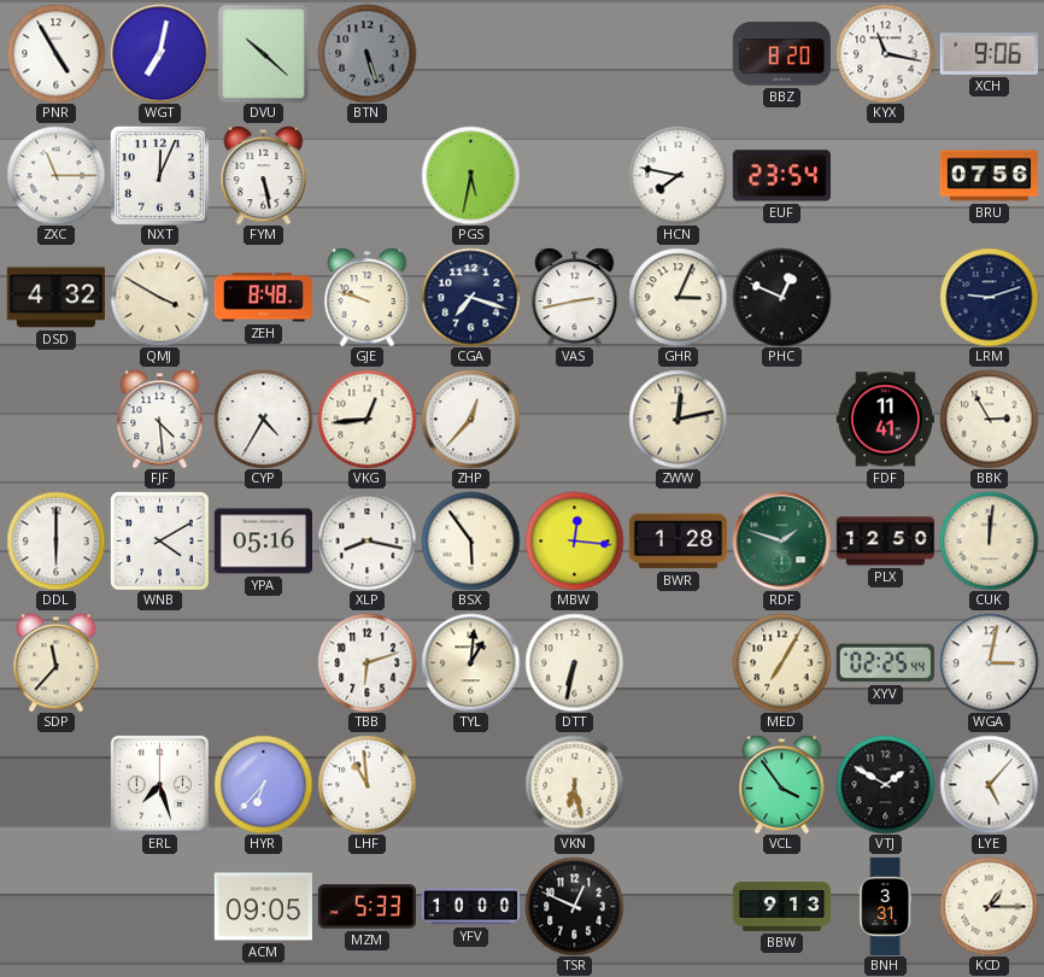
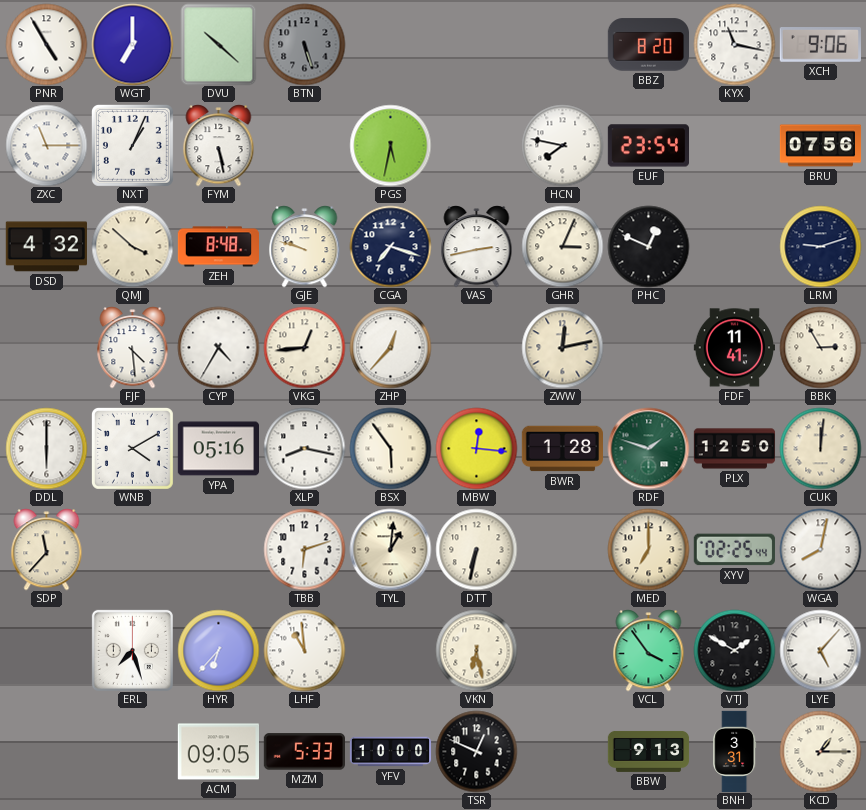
WGT: 7:02 -> 7:00 (132, 44)
NXT: 12:04 -> 1:04 (132, 145)
QMJ: 3:50 -> 3:52 (132, 246)
MED: 7:05 -> 7:00 (648, 549)
WGA: 3:02 -> 8:02 (820, 549)
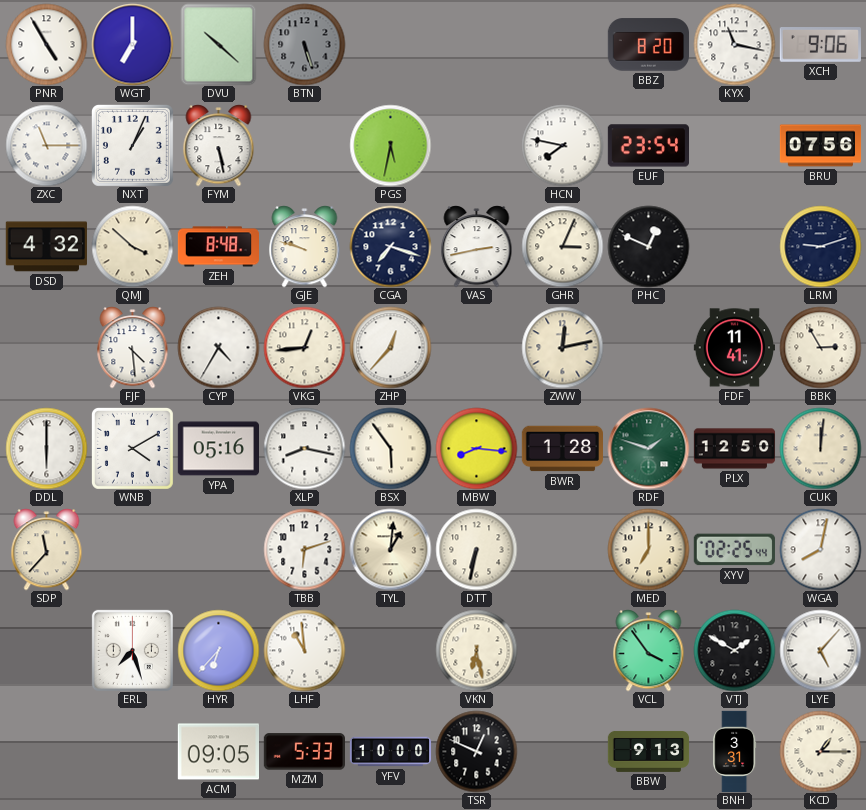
MBW: 12:16 -> 8:16 (476, 448)
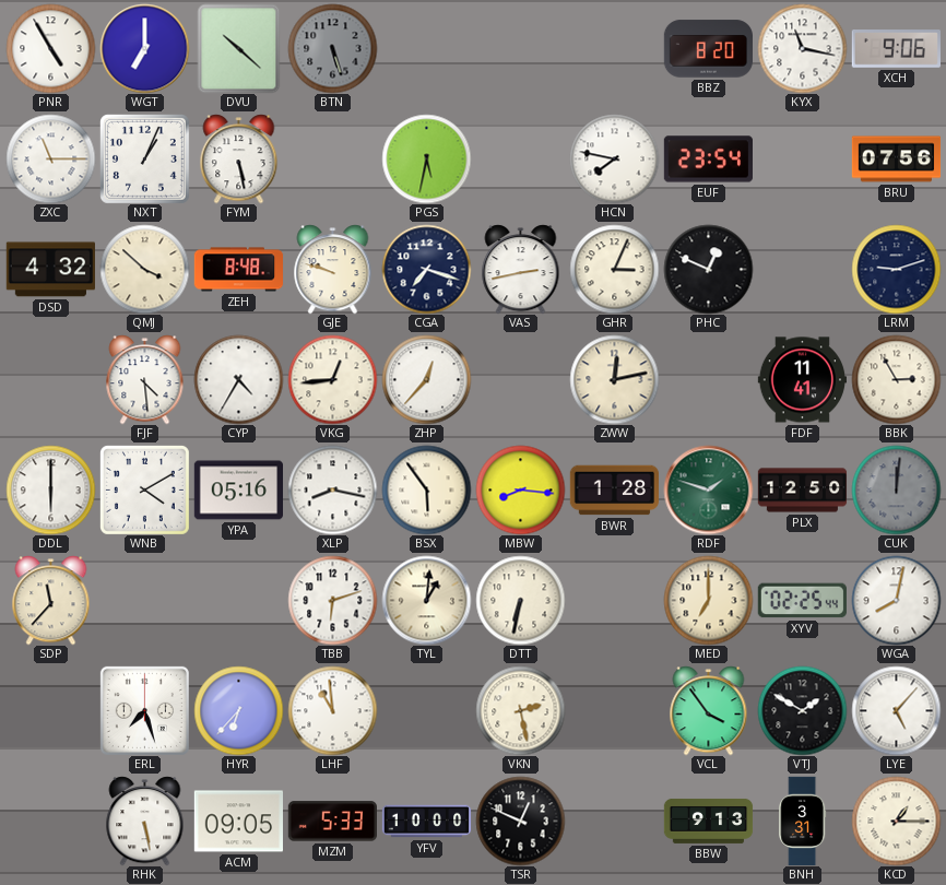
CUK dial: cream -> grey (896, 489)
VKN: 6:28 -> 2:28 (520, 710)
RHK: none -> 5:28 (145, 821)
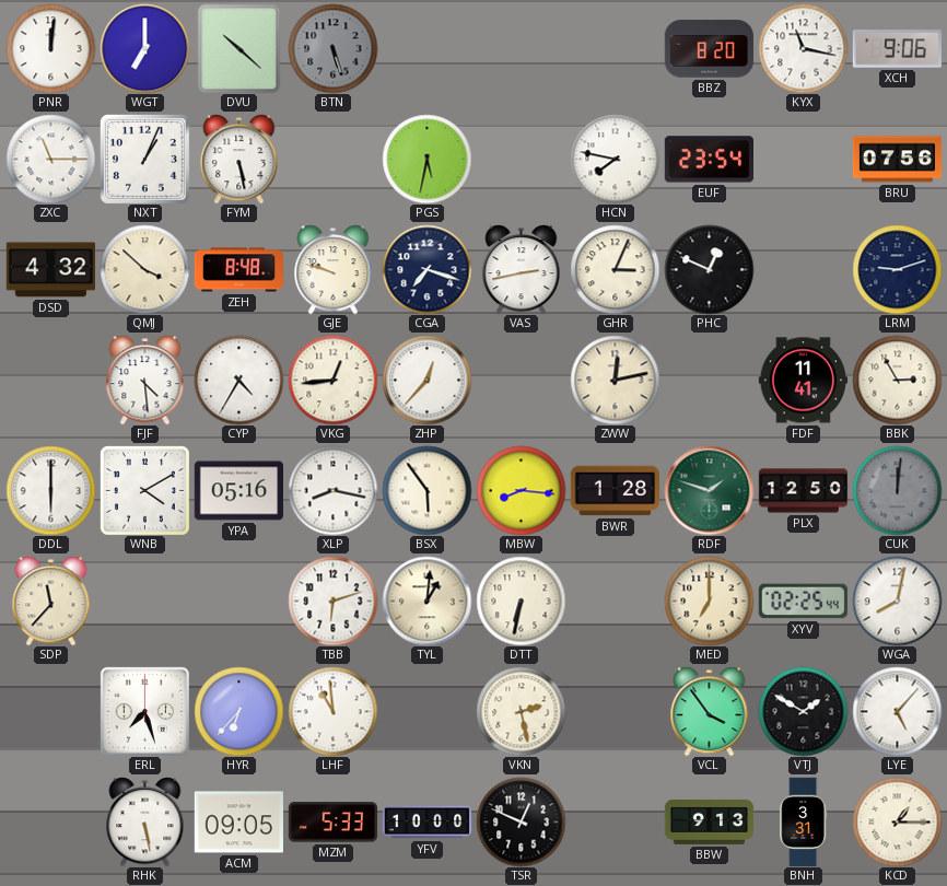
PNR: 4:55 -> 12:01 (50, 48)
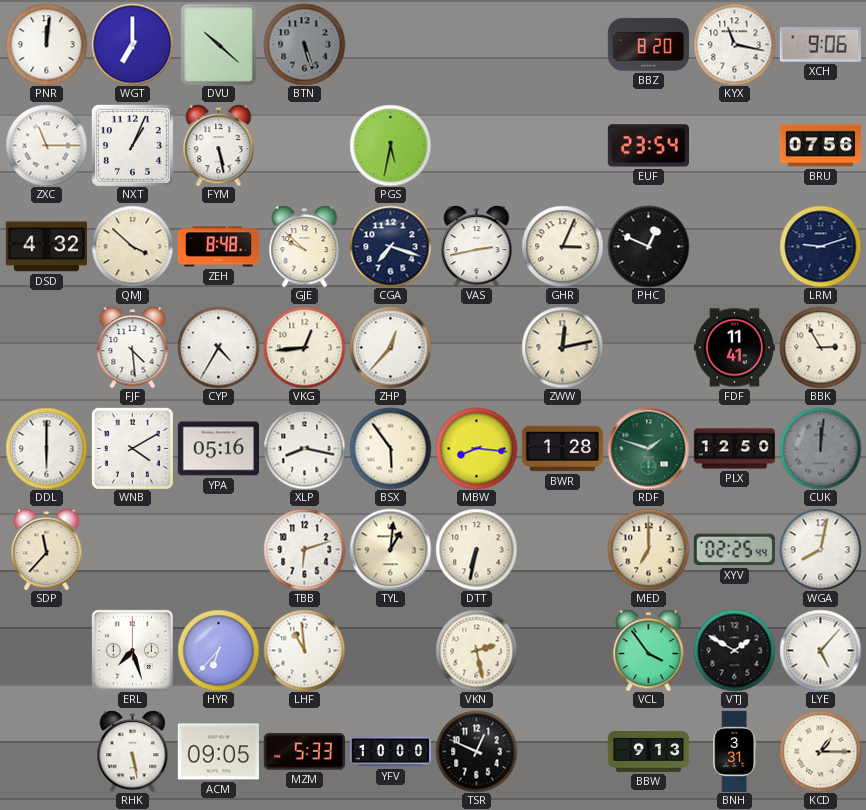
HCN: 7:47 -> none (615, 159)
GJE: 9:48 -> 9:52 (305, 246)
